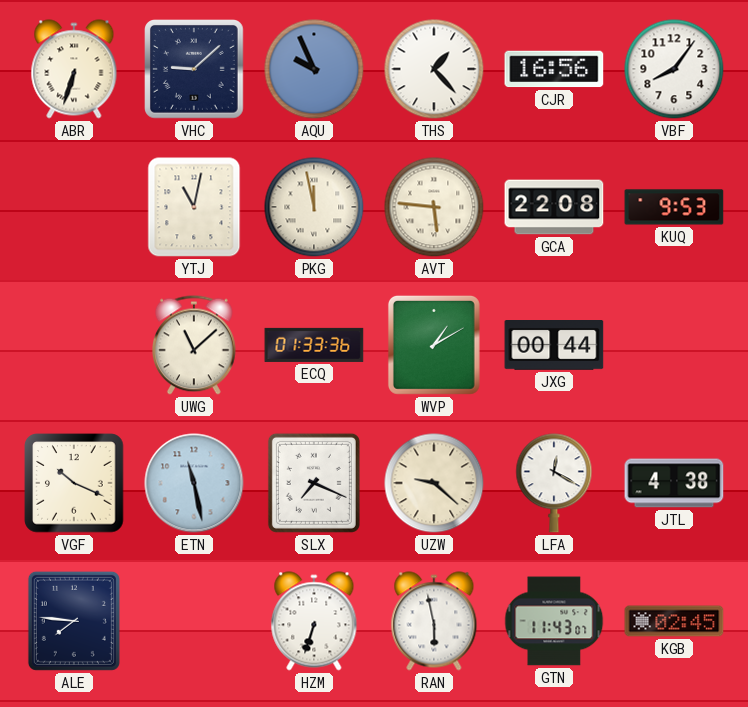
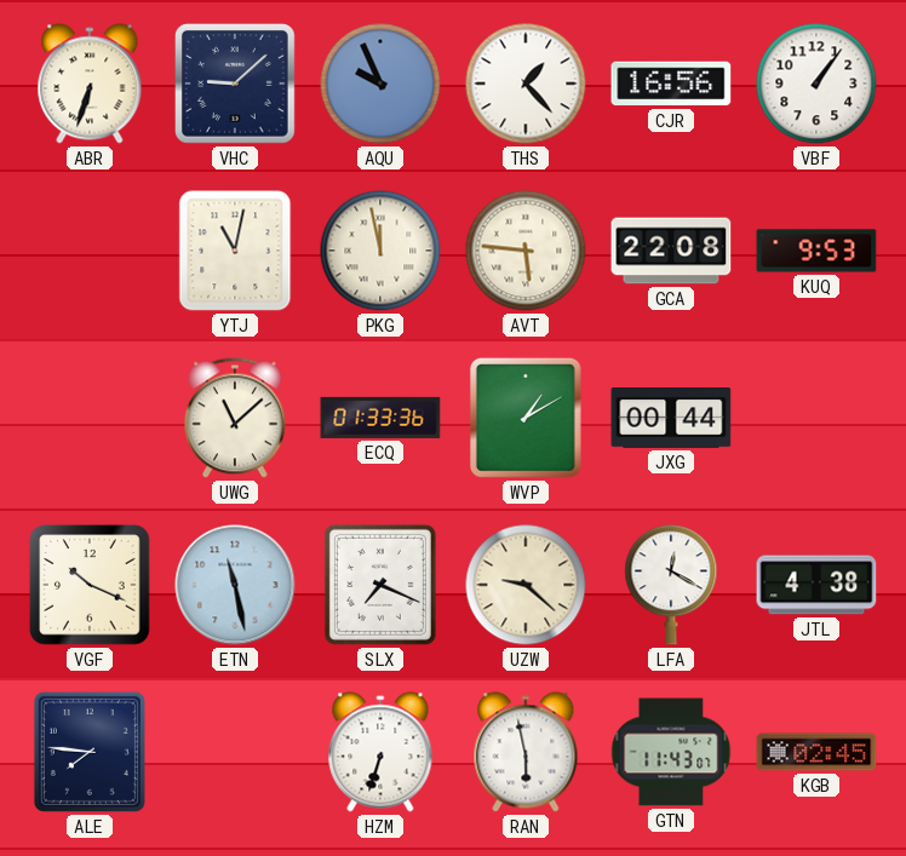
VBF: 8:06 -> 1:06 (816, 84)
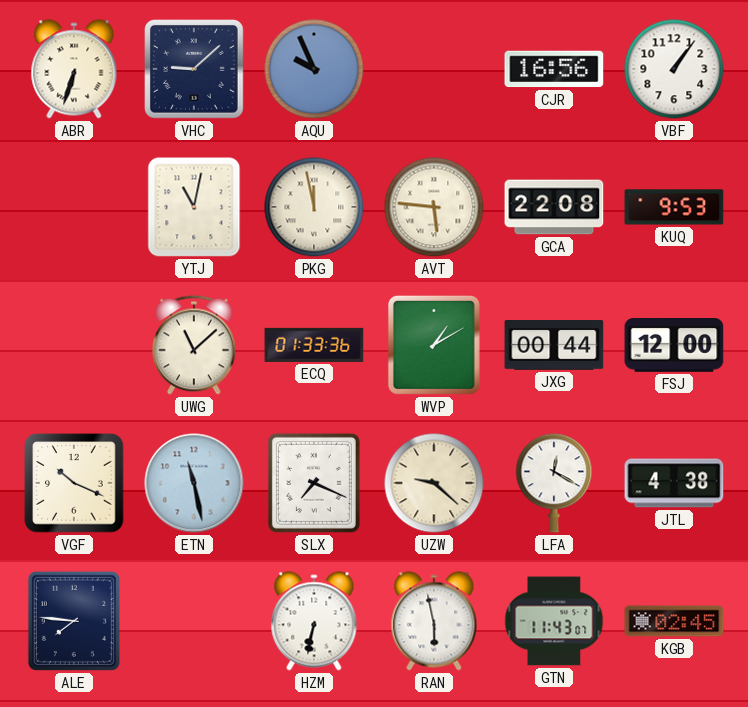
THS: 1:23 -> none (526, 84)
FSJ: none -> 12:00 (674, 346)
HZM: 6:33 -> 6:32 (314, 621)
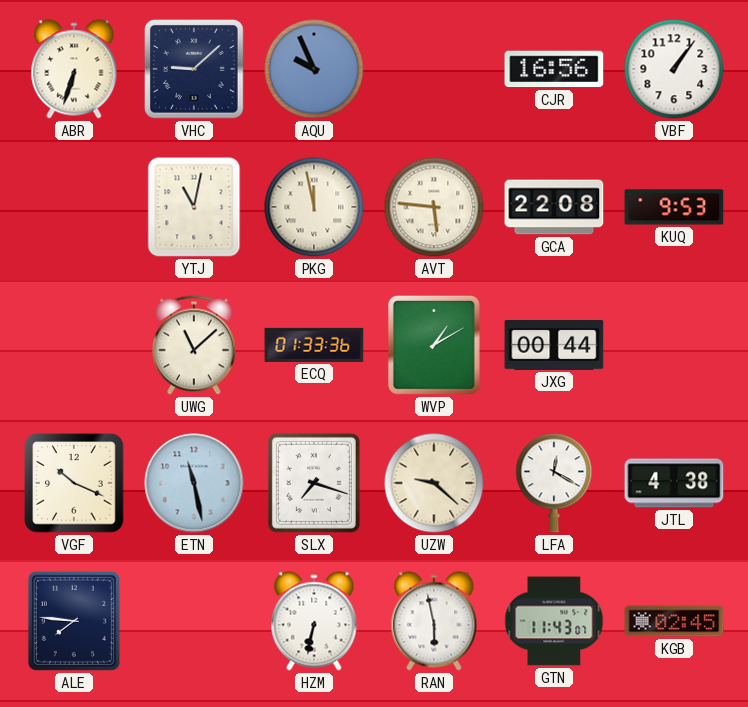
FSJ: 12:00 -> none (674, 346)
SLX: 7:19 -> 7:18 (314, 483)
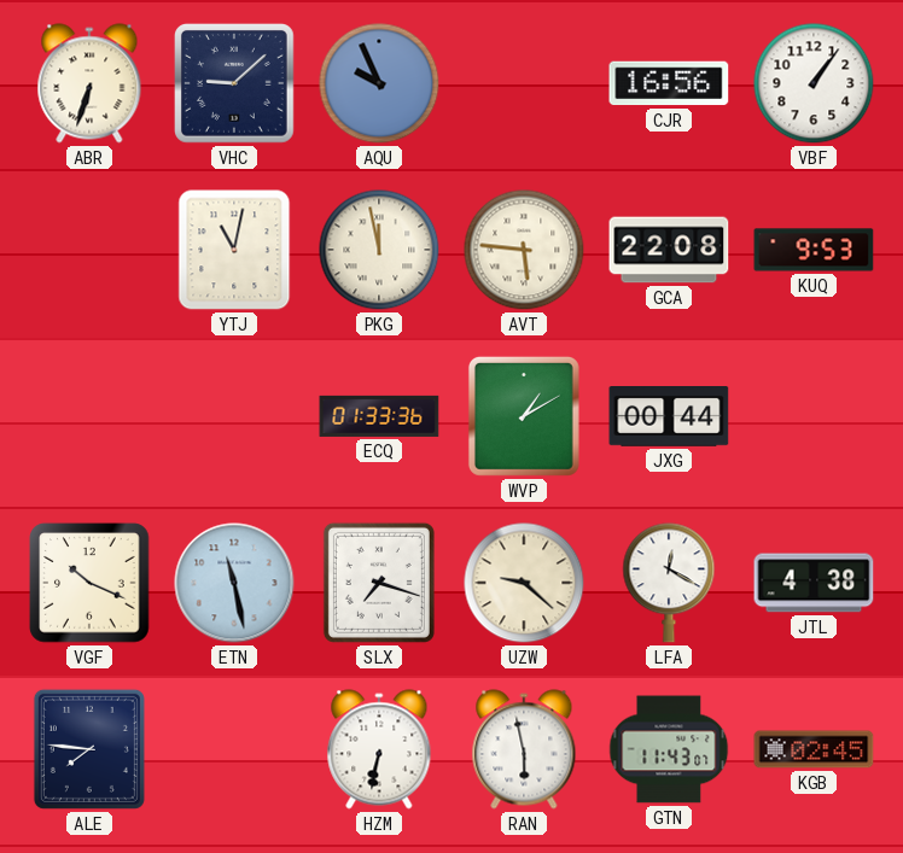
UWG: 11:08 -> none (195, 345)
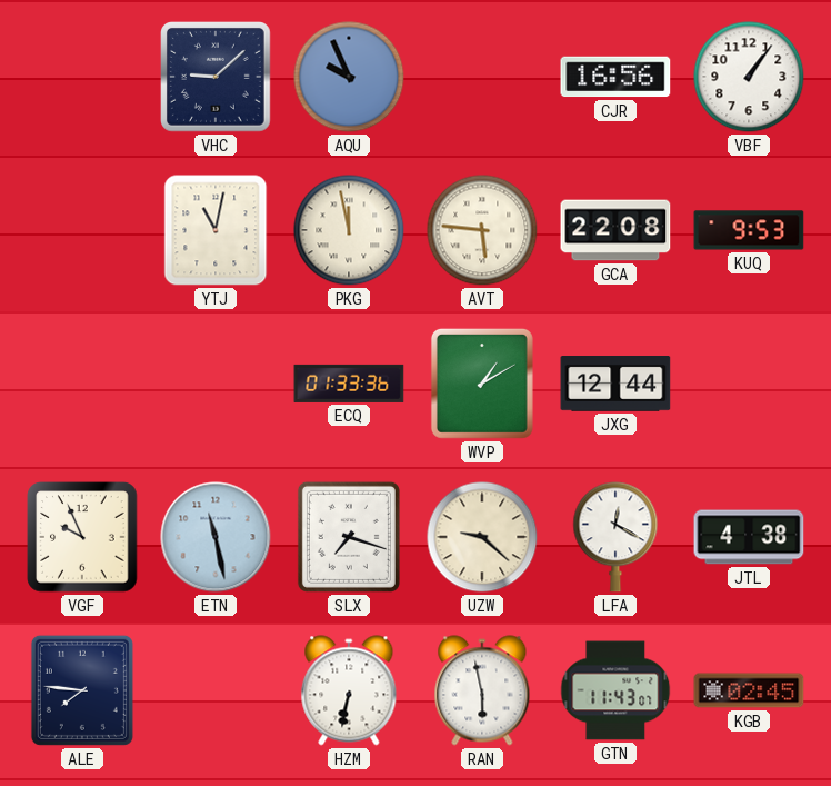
ABR: 6:33 -> none (89, 83)
JXG: 00:44 -> 12:44 (615, 385)
VGF: 10:19 -> 9:56 (82, 537)
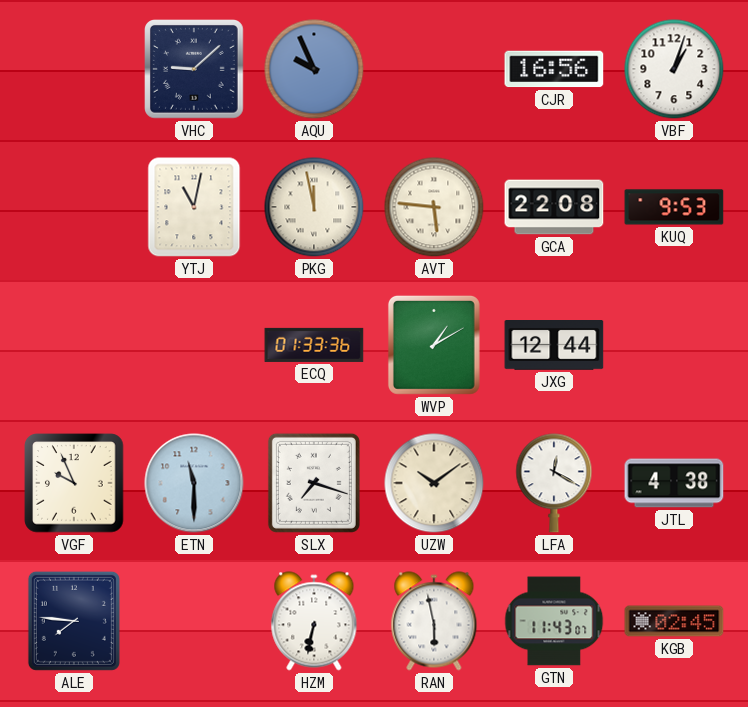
VBF: 1:06 -> 1:03 (674, 69)
ETN: 11:28 -> 11:30 (194, 483)
UZW: 9:22 -> 10:09 (434, 483)
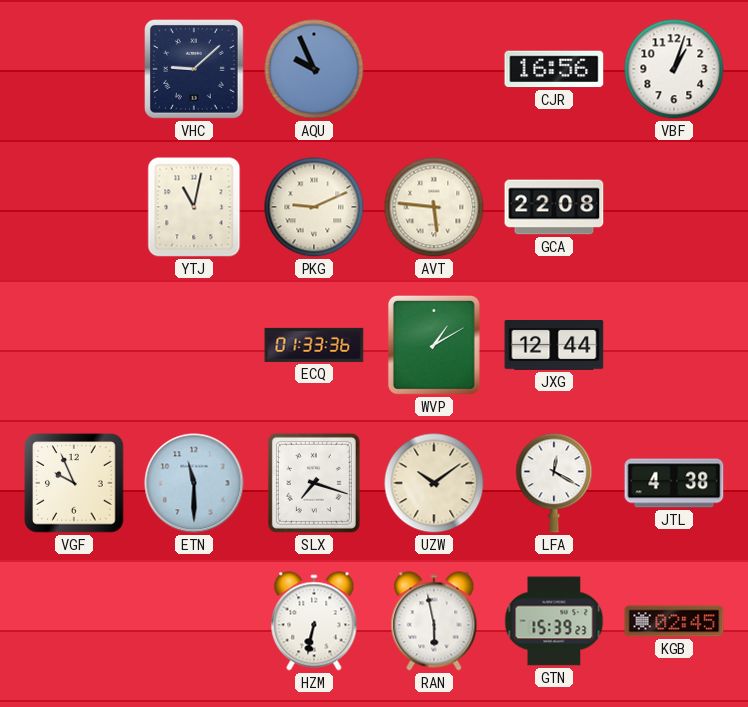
PKG: 11:58 -> 9:11 (314, 207)
KUQ: 9:53 -> none (674, 207)
ALE: 7:46 -> none (74, 621)
GTN: 11:43 -> 15:39 (554, 621)
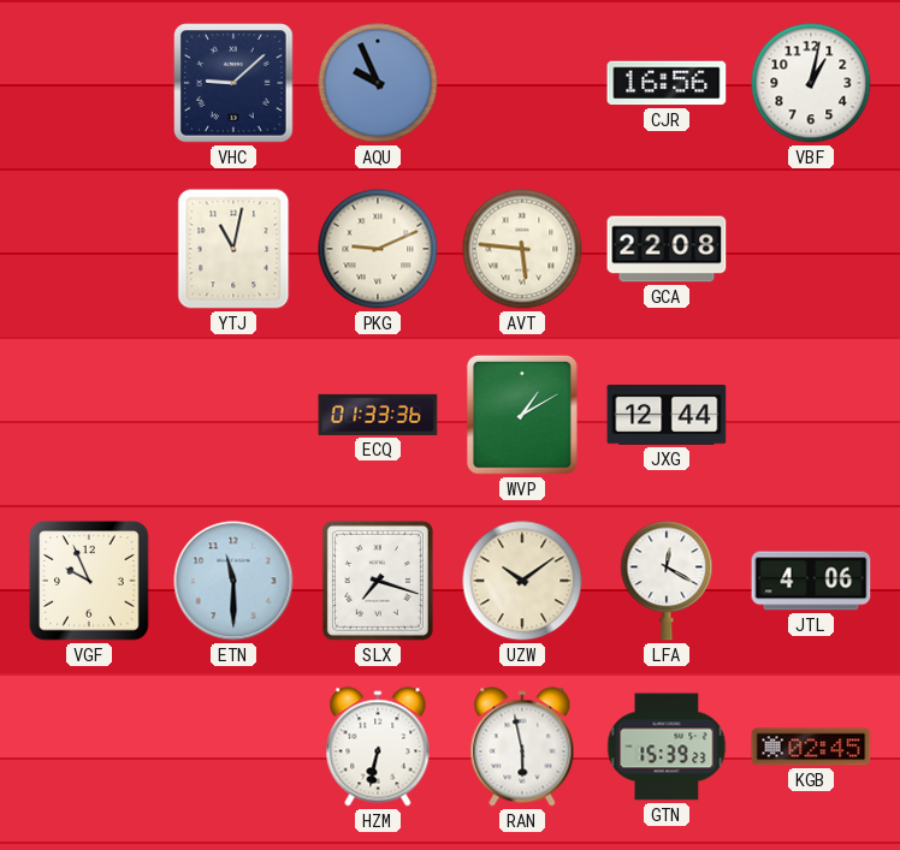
VBF: 1:03 -> 1:02 (811, 83)
JTL: 4:38 -> 4:06 (811, 581)
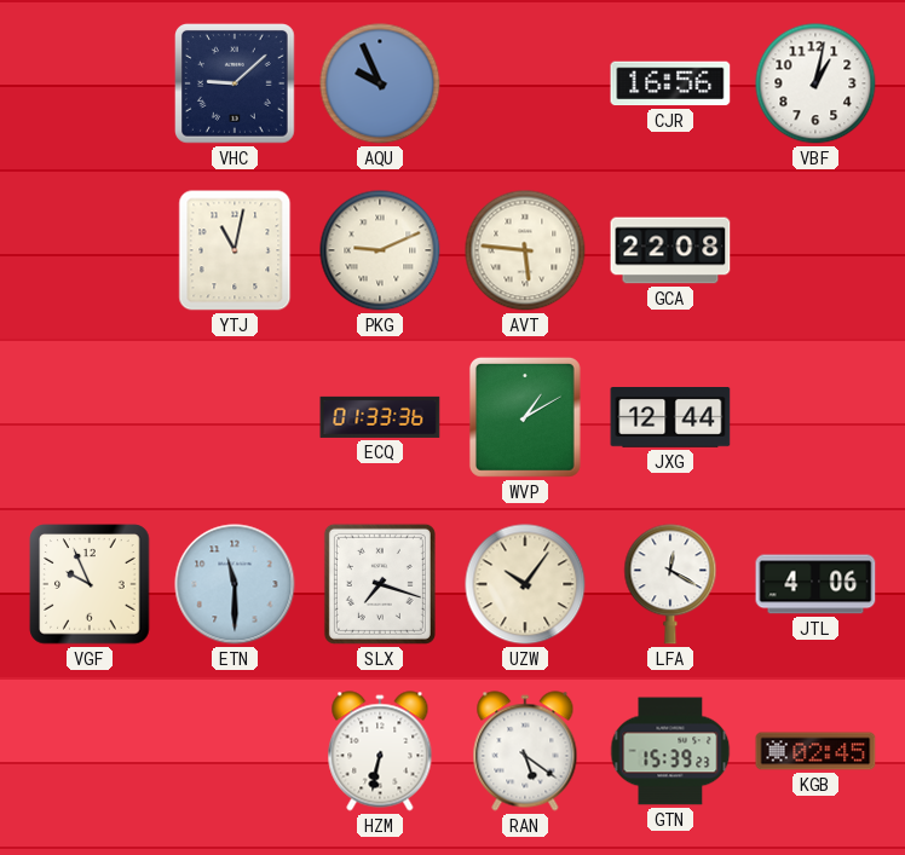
UZW: 10:09 -> 10:06 (525, 584)
RAN: 5:58 -> 5:21 (525, 751)
